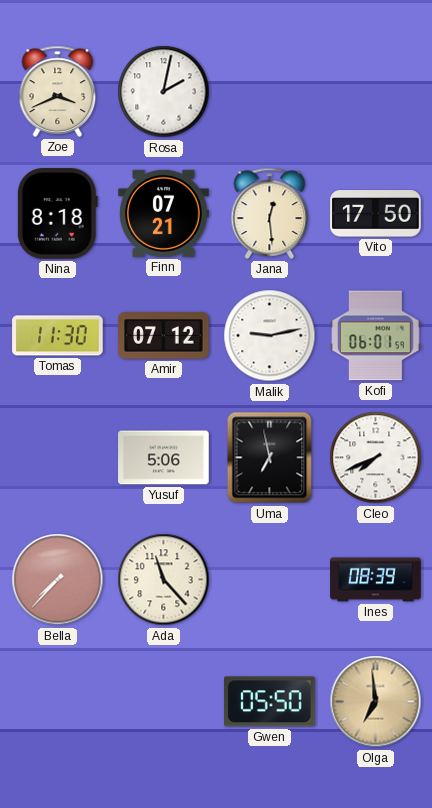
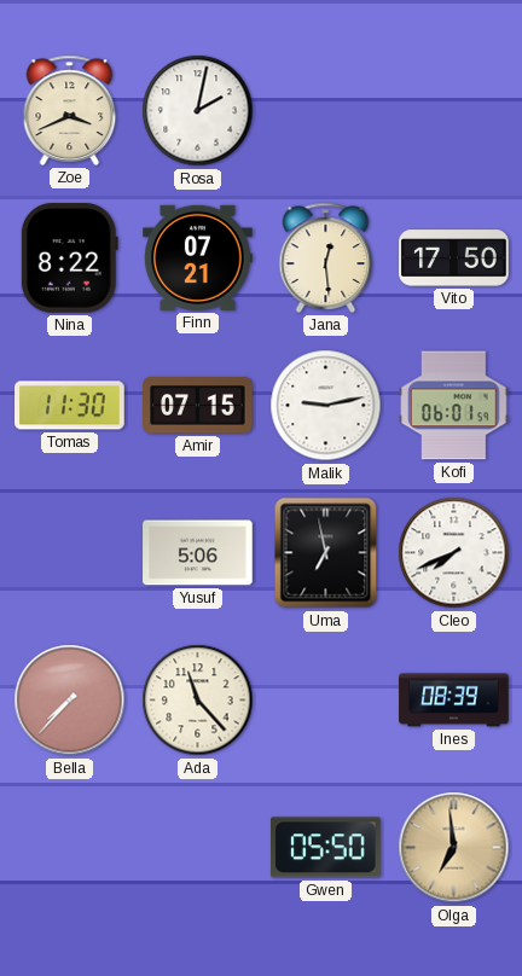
Nina: 8:18 -> 8:22 (69, 258)
Amir: 07:12 -> 07:15 (198, 406)
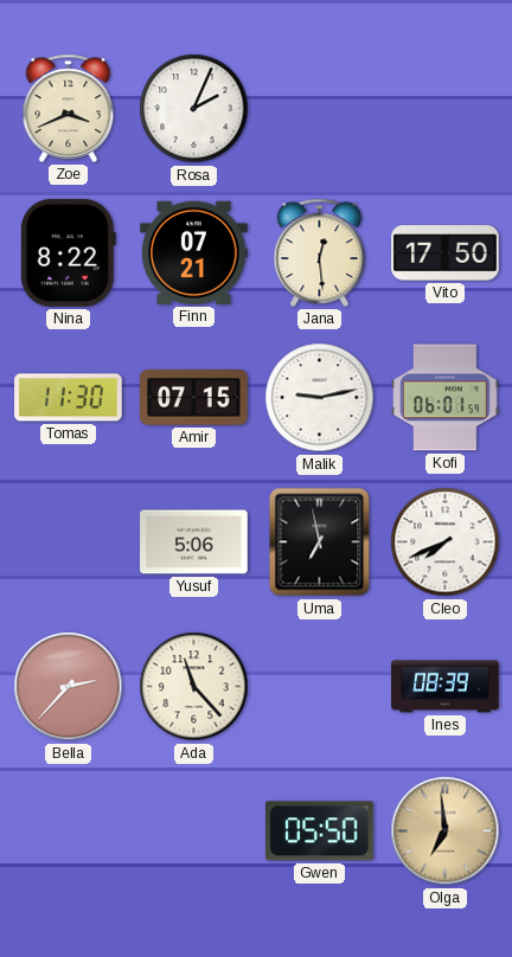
Rosa: 2:02 -> 2:04 (194, 109)
Bella: 7:37 -> 2:37 (69, 687)
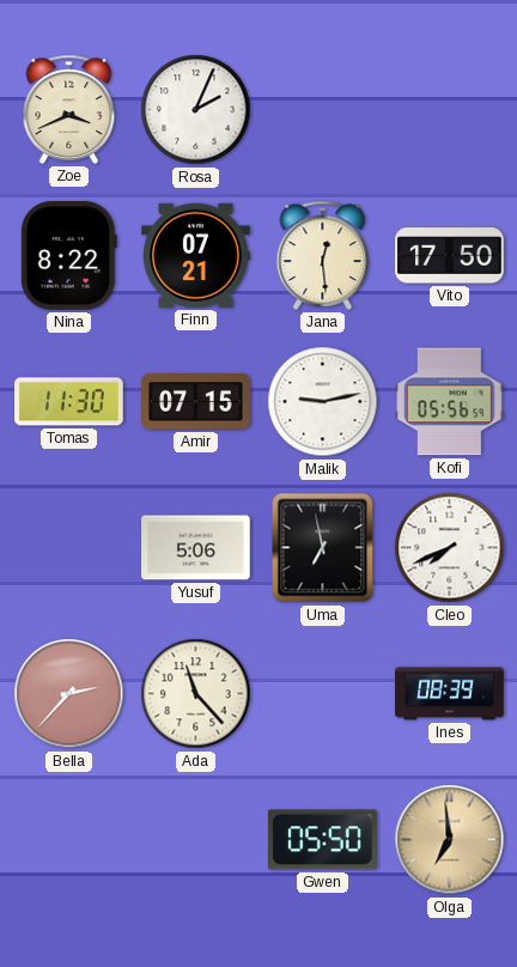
Kofi: 06:01 -> 05:56 (450, 402)
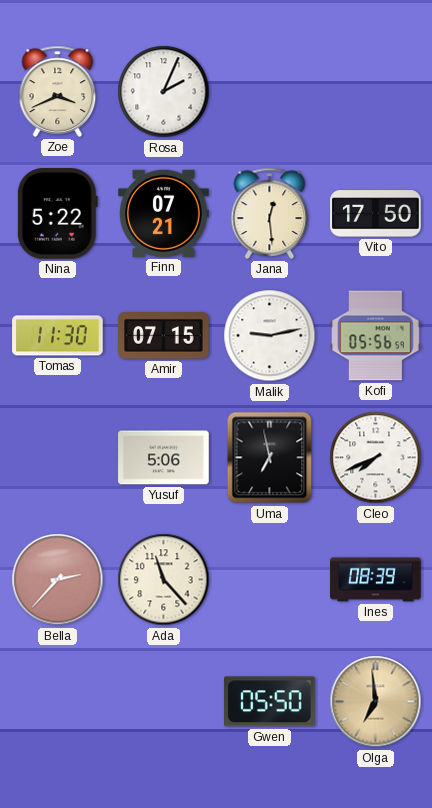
Nina: 8:22 -> 5:22 (57, 214)
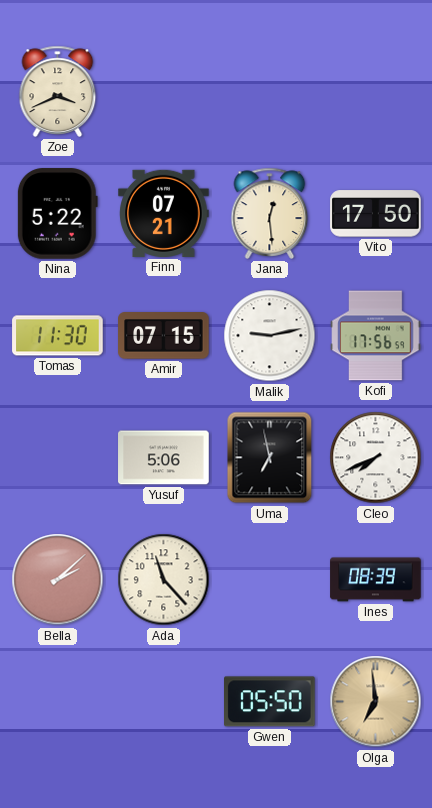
Rosa: 2:04 -> none (164, 92)
Kofi: 05:56 -> 17:56 (376, 336)
Bella: 2:37 -> 2:08 (58, 580)
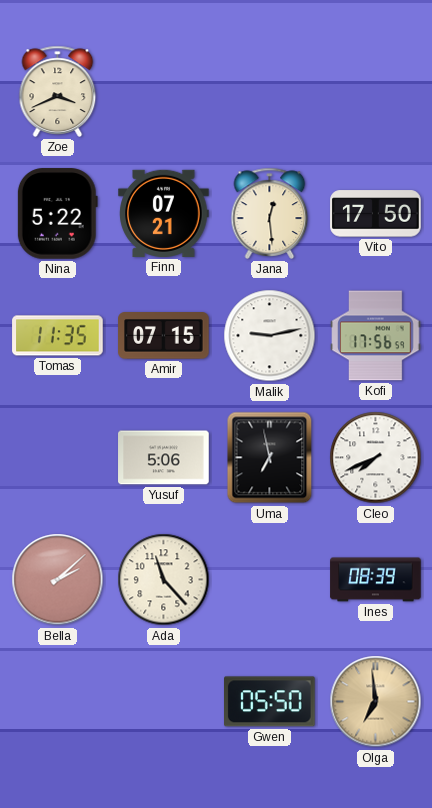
Tomas: 11:30 -> 11:35 (58, 336)
